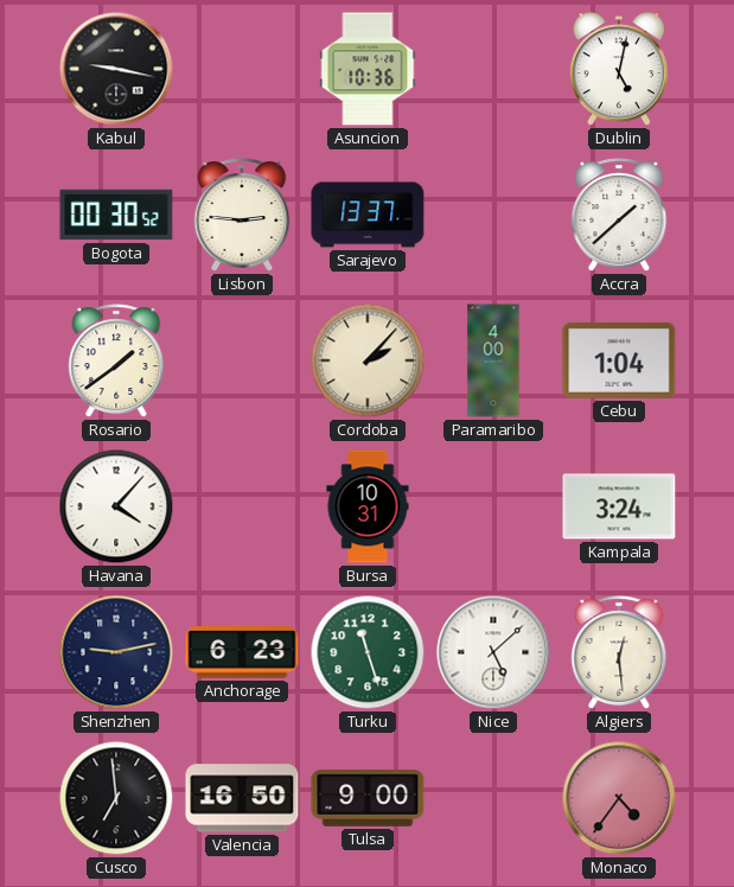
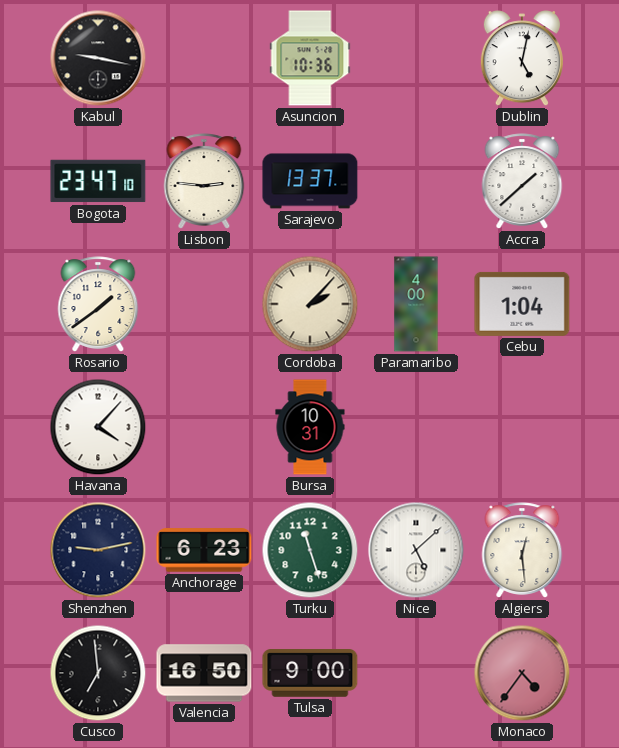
Bogota: 00:30 -> 23:47 (98, 181)
Kampala: 3:24 -> none (619, 506)
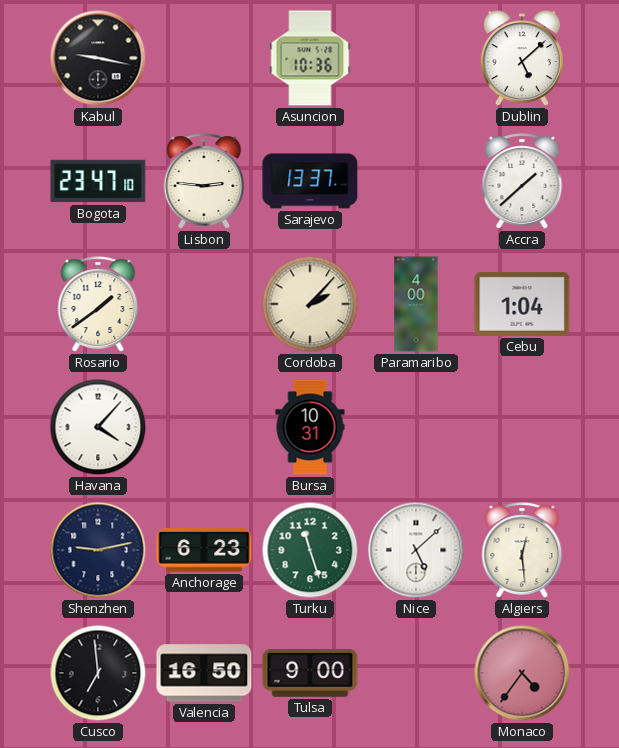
Dublin: 5:02 -> 5:08 (522, 59)
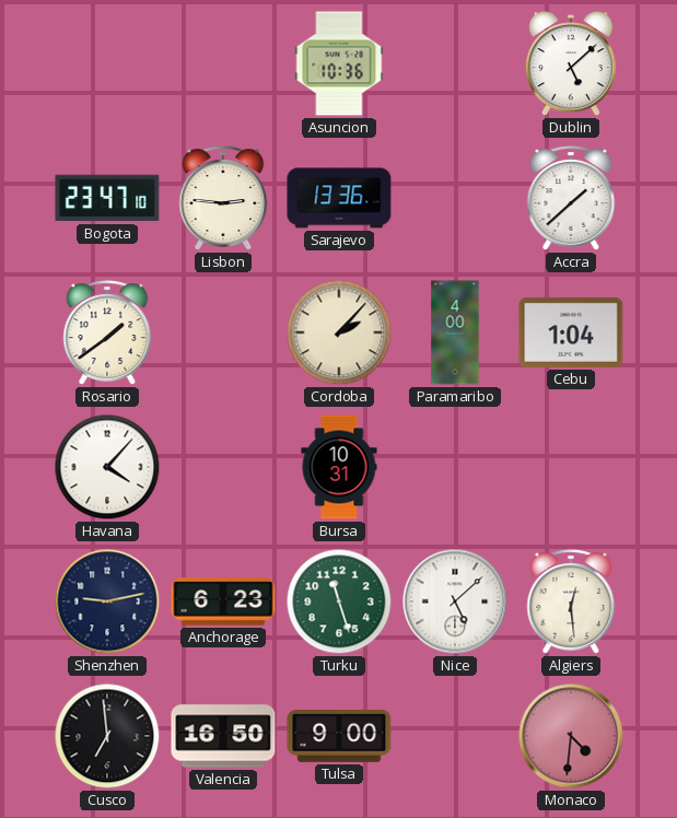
Kabul: 9:17 -> none (98, 58)
Sarajevo: 13:37 -> 13:36 (339, 198)
Monaco: 4:36 -> 4:31 (571, 736)
